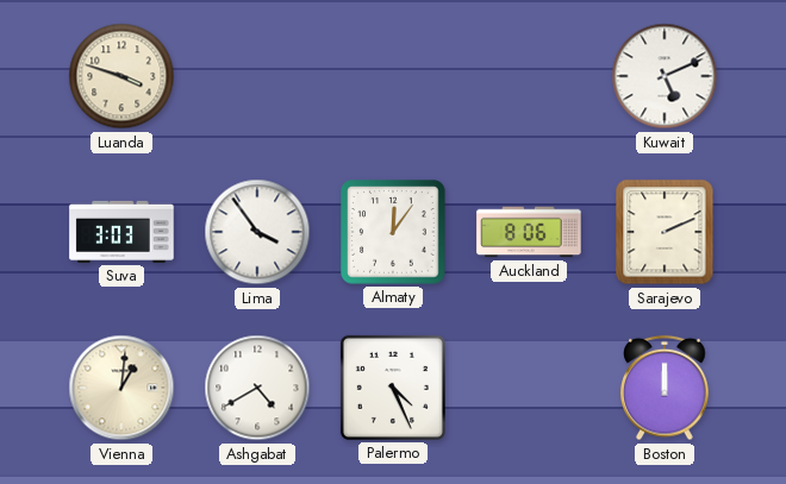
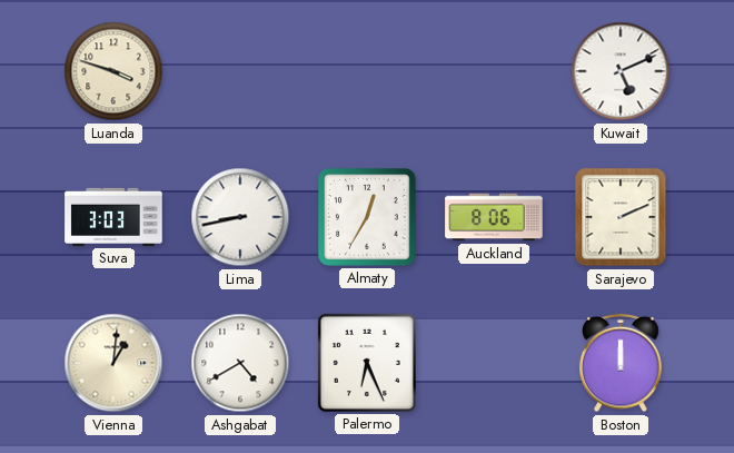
Lima: 3:54 -> 8:43 (240, 217)
Almaty: 12:06 -> 12:35 (367, 217)
Palermo: 4:26 -> 6:26 (367, 363)
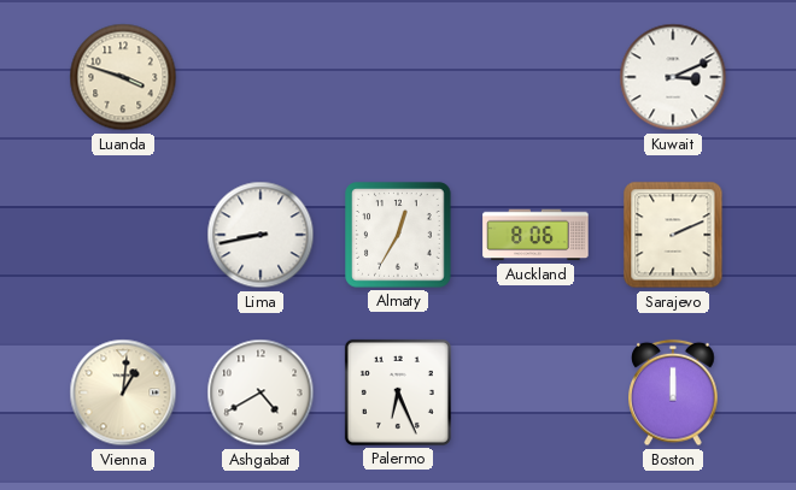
Kuwait: 5:11 -> 3:11 (673, 77)
Suva: 3:03 -> none (113, 217)
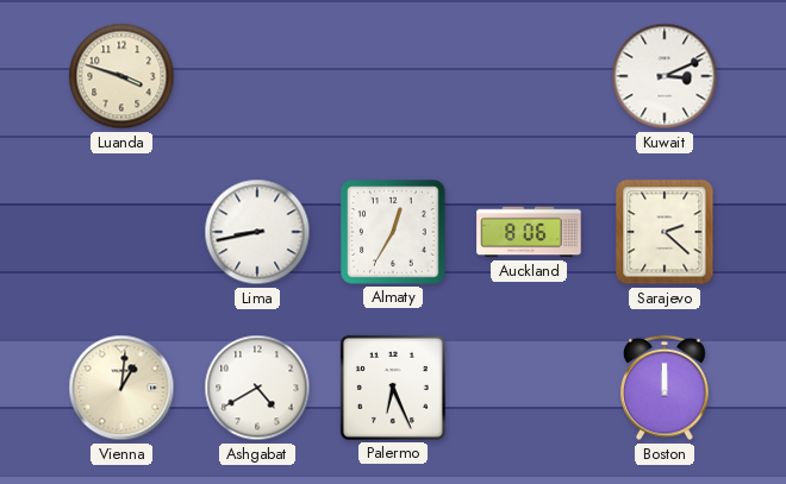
Sarajevo: 2:11 -> 2:22 (665, 232)
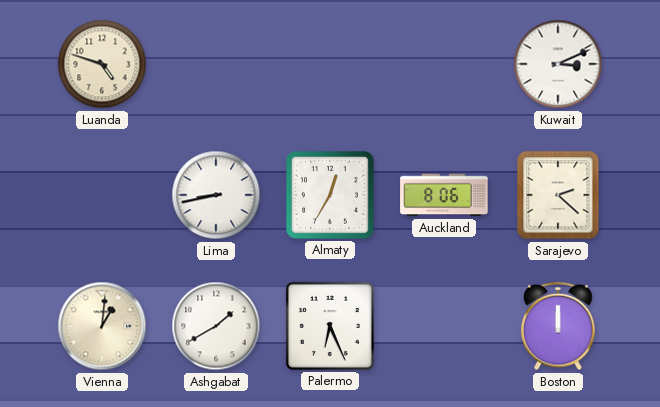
Luanda: 3:48 -> 4:48 (102, 64)
Ashgabat: 4:40 -> 1:40 (216, 326)
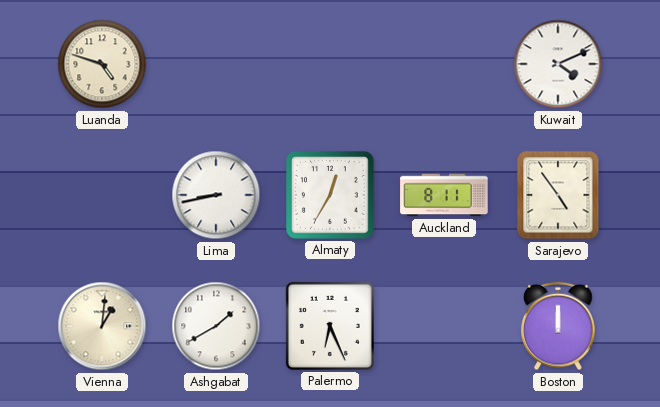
Kuwait: 3:11 -> 4:11 (558, 64)
Auckland: 8:06 -> 8:11 (444, 195)
Sarajevo: 2:22 -> 4:54 (558, 195)
